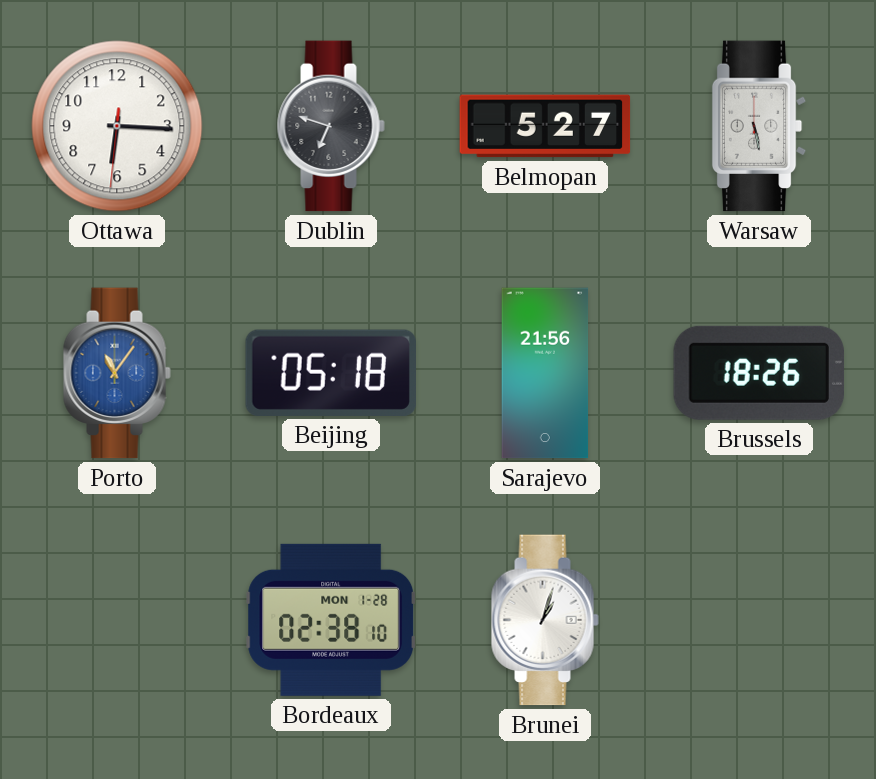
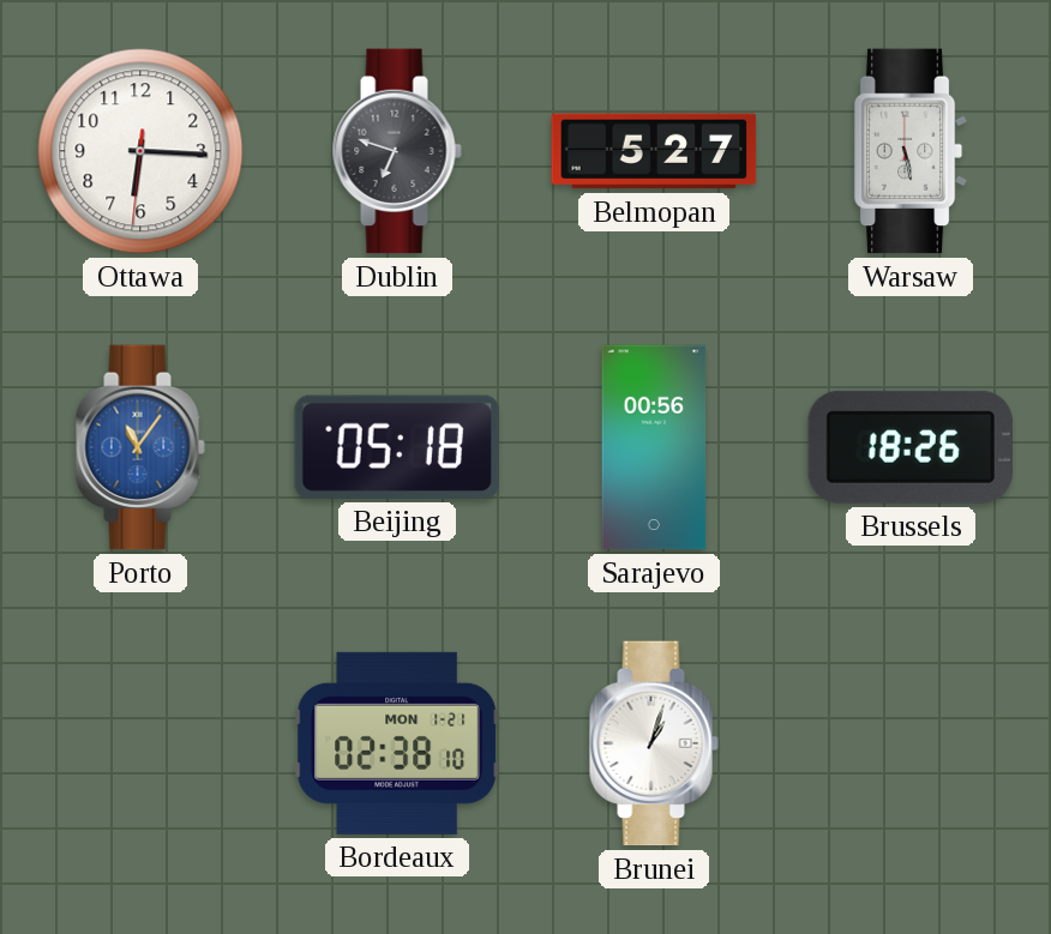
Sarajevo: 21:56 -> 00:56 (654, 447)
Bordeaux date: MON 1-28 -> MON 1-21 (397, 743)
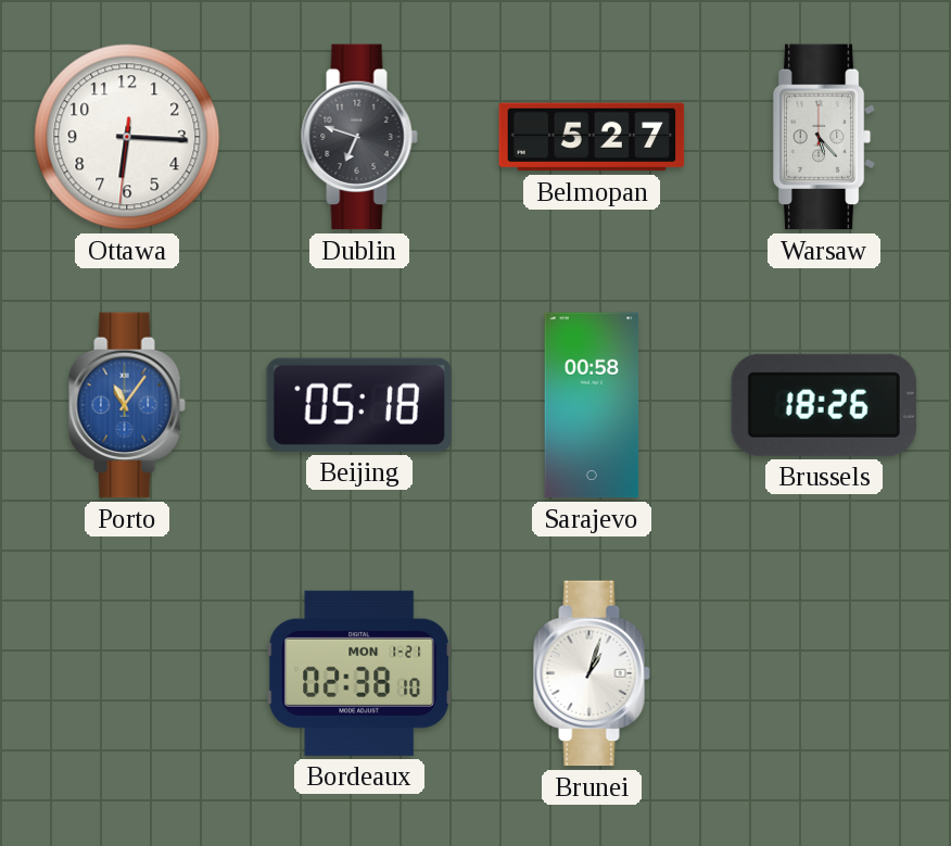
Warsaw: 5:28 -> 5:23 (824, 137)
Sarajevo: 00:56 -> 00:58 (592, 405)
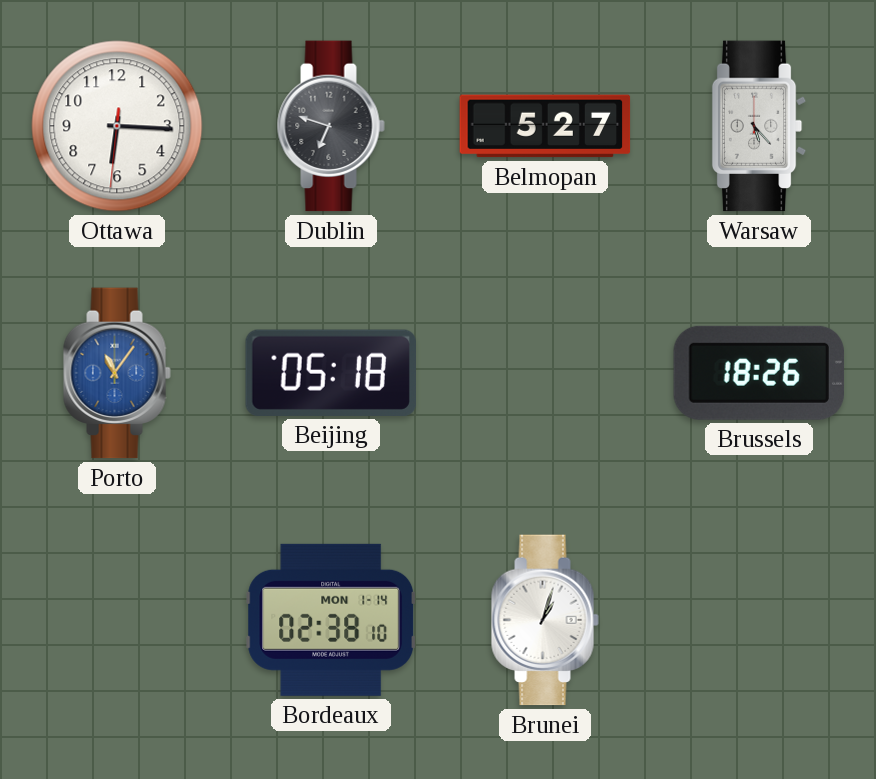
Sarajevo: 00:58 -> none (592, 405)
Bordeaux date: MON 1-21 -> MON 1-14 (331, 620)
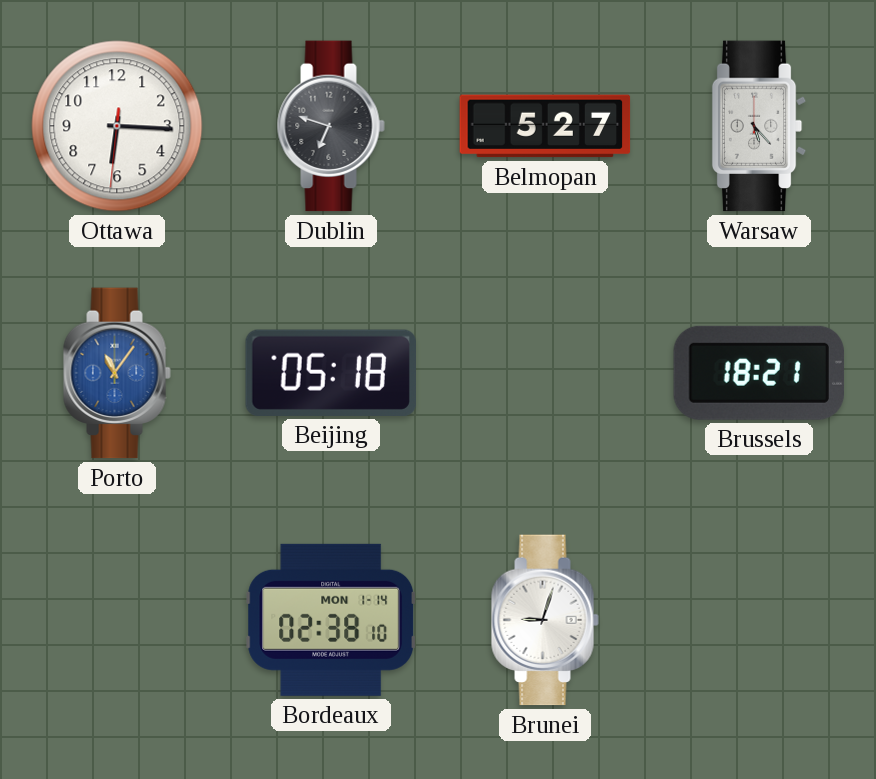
Brussels: 18:26 -> 18:21 (758, 373)
Brunei: 1:03 -> 9:03 (545, 620)
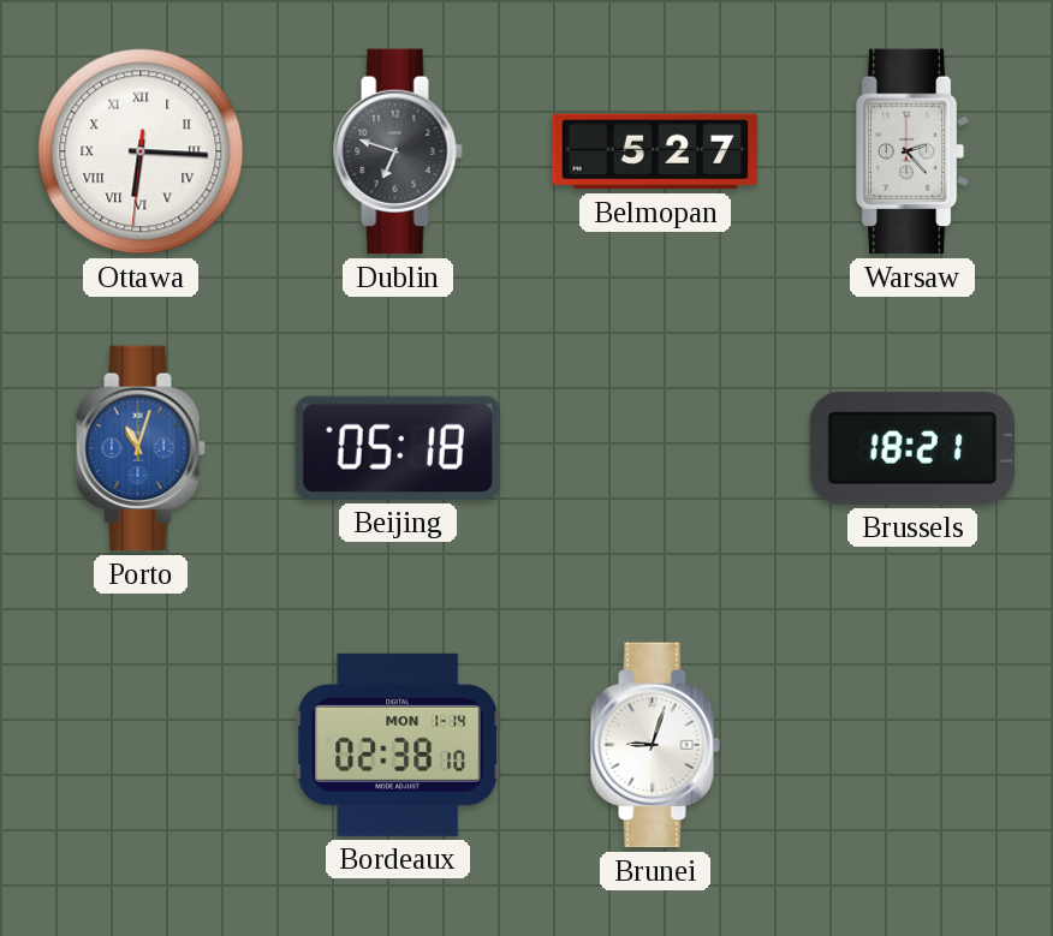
Ottawa numerals: Arabic -> Roman (141, 151)
Warsaw: 5:23 -> 2:23 (912, 151)
Porto: 11:06 -> 11:03 (141, 448)
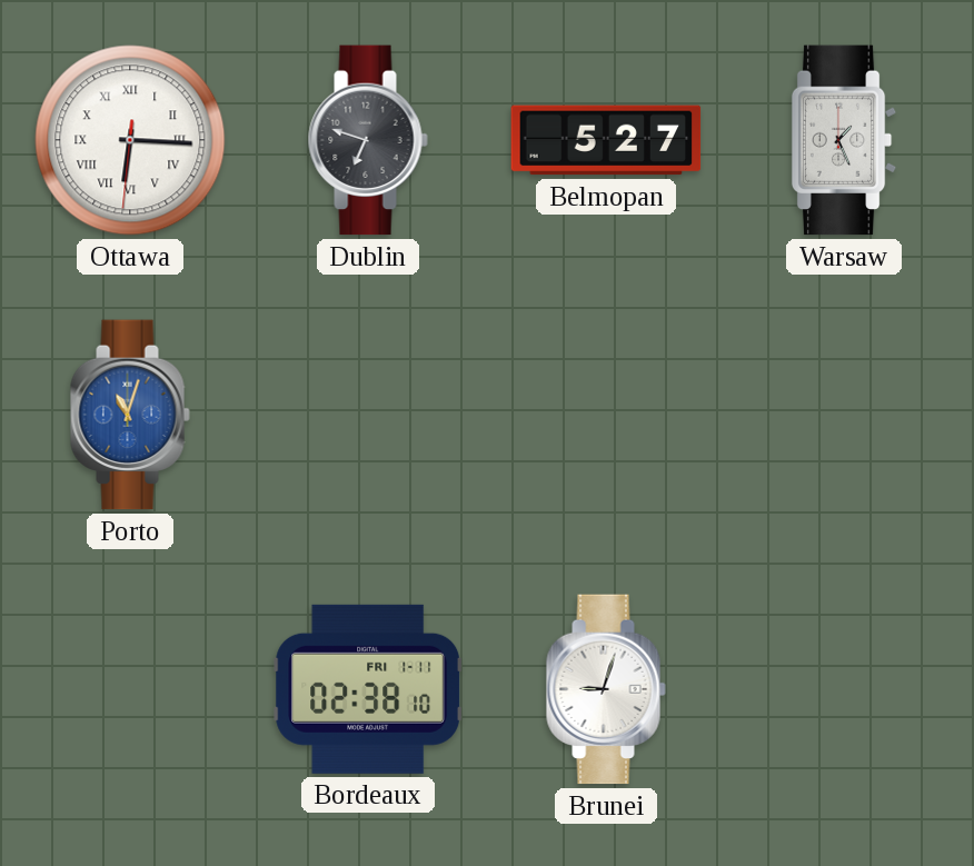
Warsaw: 2:23 -> 1:26 (844, 140)
Beijing: 05:18 -> none (398, 448)
Brussels: 18:21 -> none (911, 448)
Bordeaux date: MON 1-14 -> FRI 1-11 (368, 689)
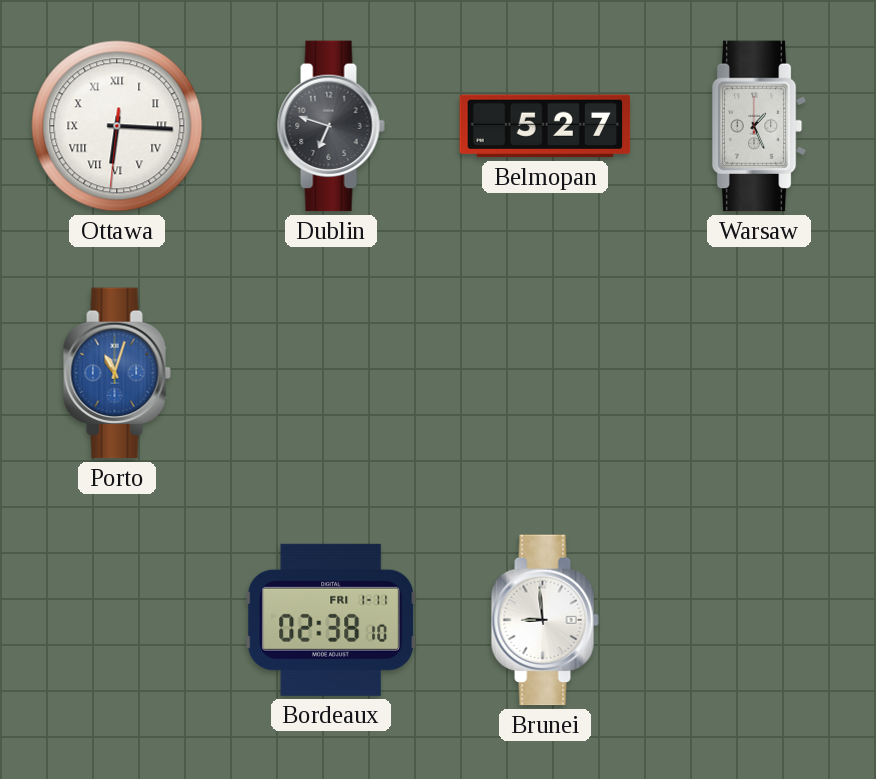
Brunei: 9:03 -> 8:59 (545, 620)
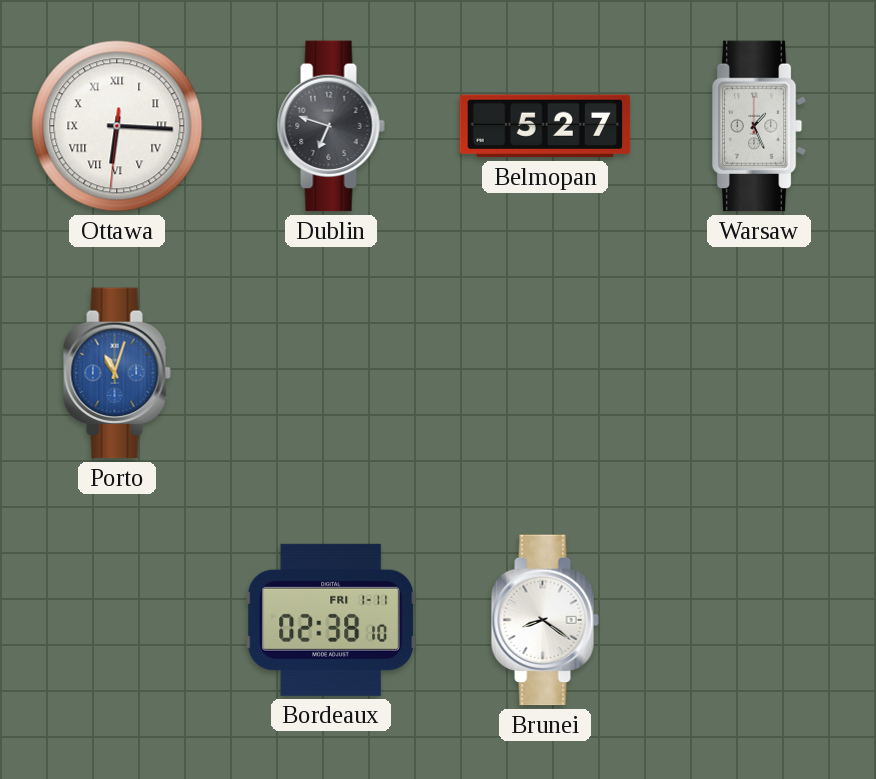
Brunei: 8:59 -> 8:21 (545, 620)
